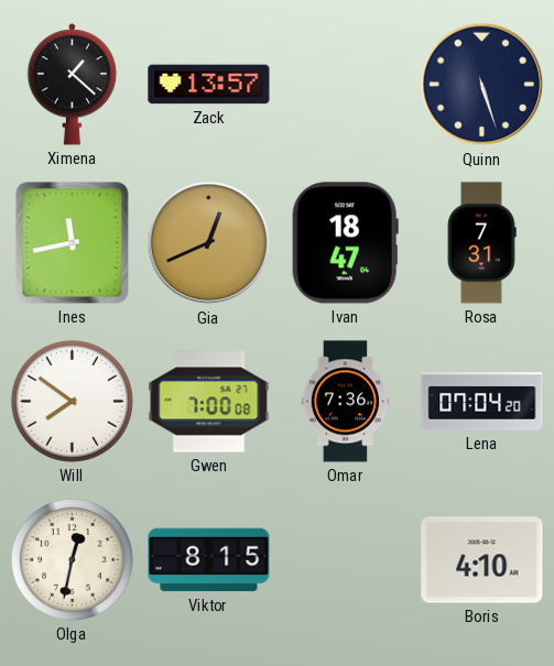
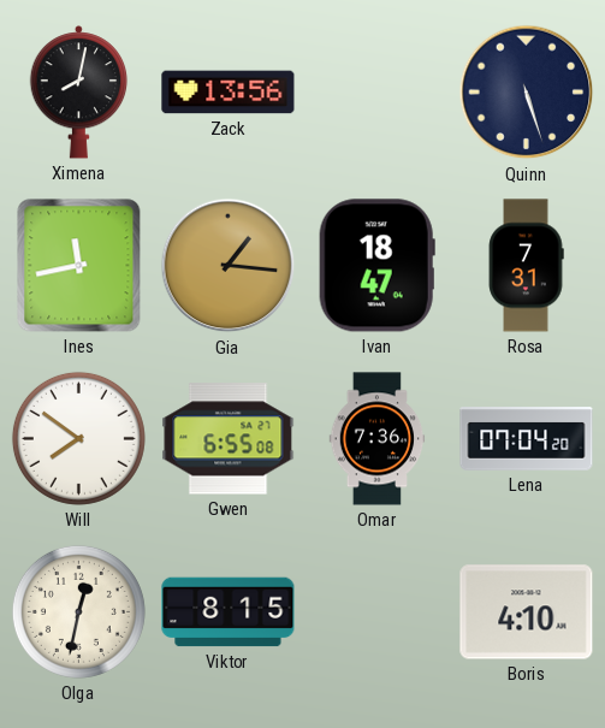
Ximena: 1:22 -> 8:02 (79, 93)
Zack: 13:57 -> 13:56 (229, 93)
Gia: 12:41 -> 1:16 (229, 266)
Gwen: 7:00 -> 6:55 (229, 439)
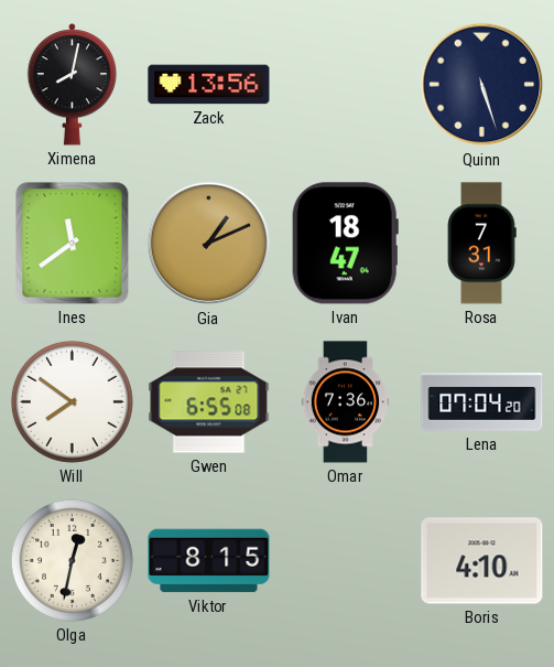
Ines: 11:43 -> 11:39 (73, 244)
Gia: 1:16 -> 1:11 (209, 244)
